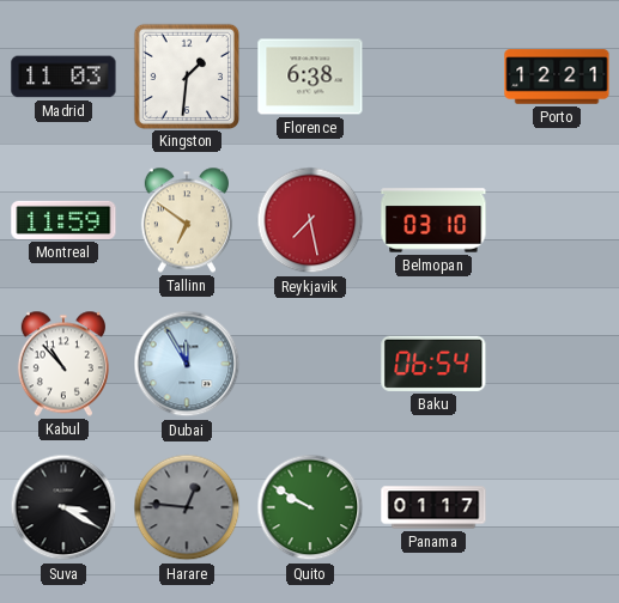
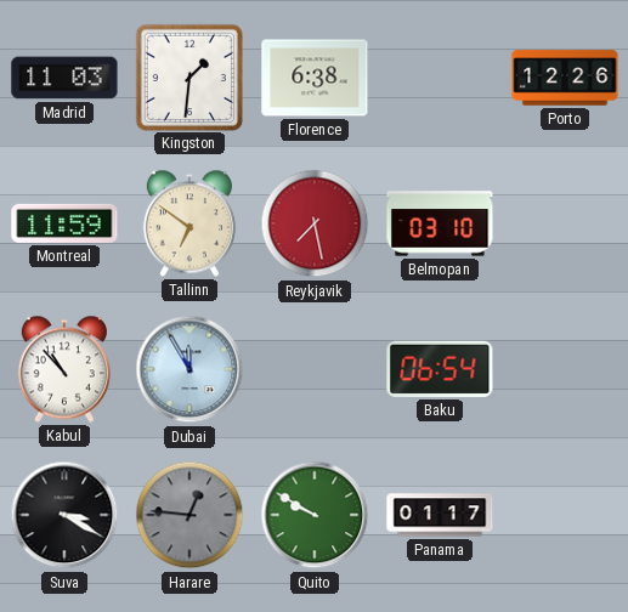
Porto: 12:21 -> 12:26 (565, 78)
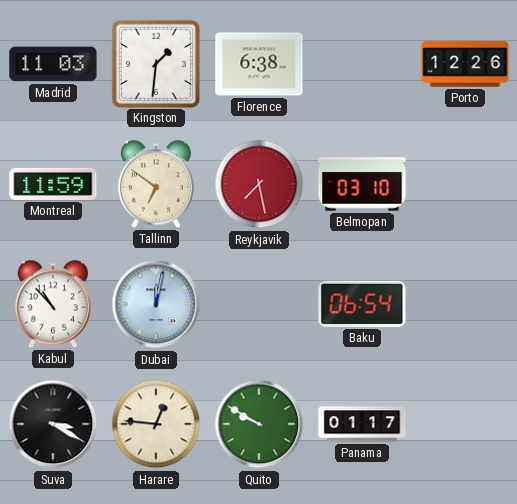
Dubai: 11:55 -> 12:02 (156, 304)
Harare dial: grey -> cream (156, 424)
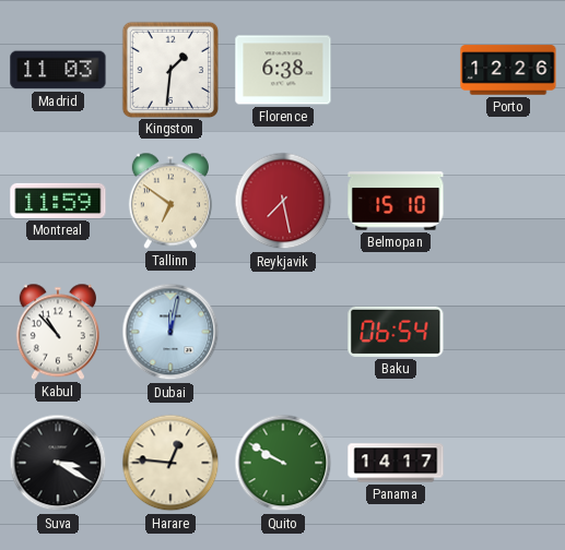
Belmopan: 03:10 -> 15:10 (396, 201)
Panama: 01:17 -> 14:17 (396, 463)
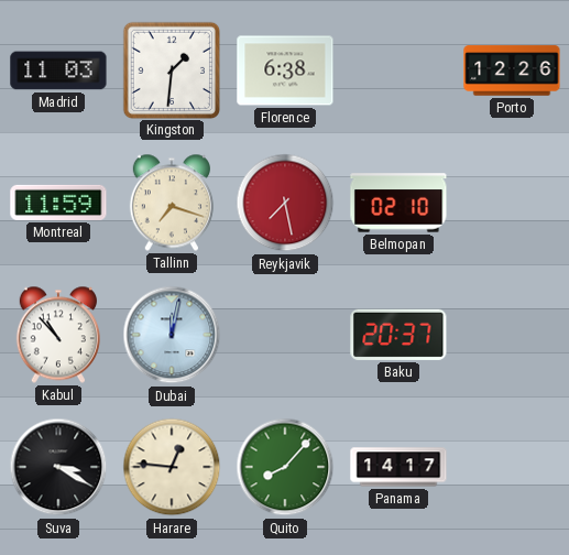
Tallinn: 6:51 -> 7:18 (172, 203)
Belmopan: 15:10 -> 02:10 (398, 203)
Baku: 06:54 -> 20:37 (398, 335)
Quito: 9:50 -> 8:07 (285, 467)
